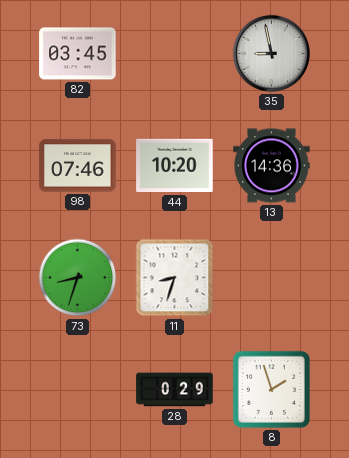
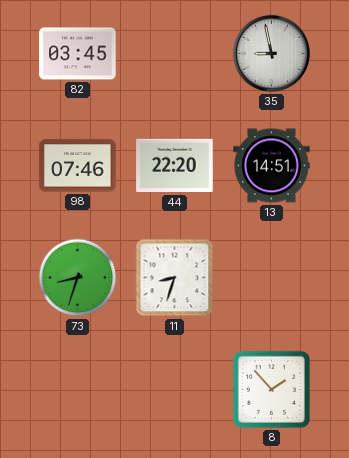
44: 10:20 -> 22:20 (175, 166)
13: 14:36 -> 14:51 (272, 166)
28: 0:29 -> none (175, 390)
8: 1:57 -> 1:53 (271, 389)
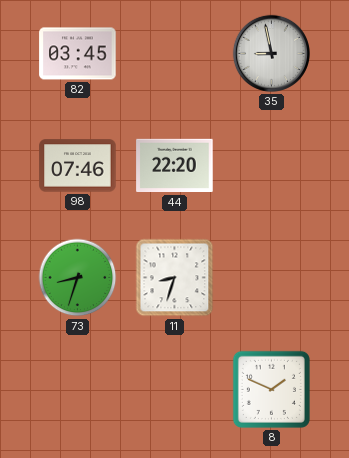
13: 14:51 -> none (272, 166)
8: 1:53 -> 1:49 (271, 389)
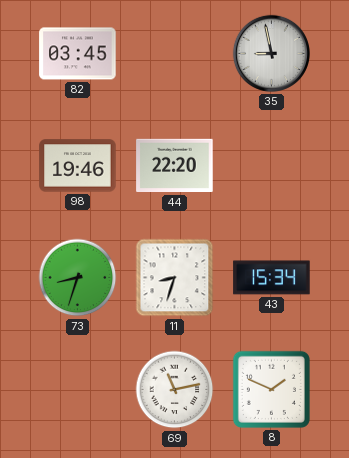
98: 07:46 -> 19:46 (78, 166)
43: none -> 15:34 (272, 278)
69: none -> 11:13 (175, 390)
